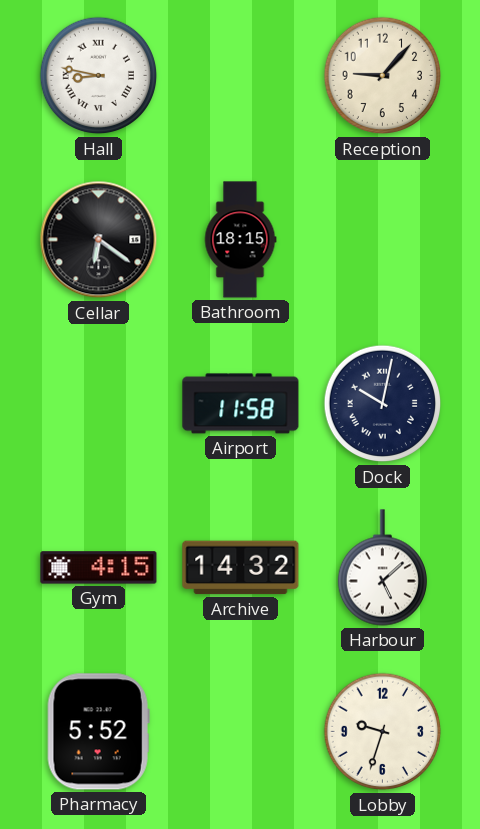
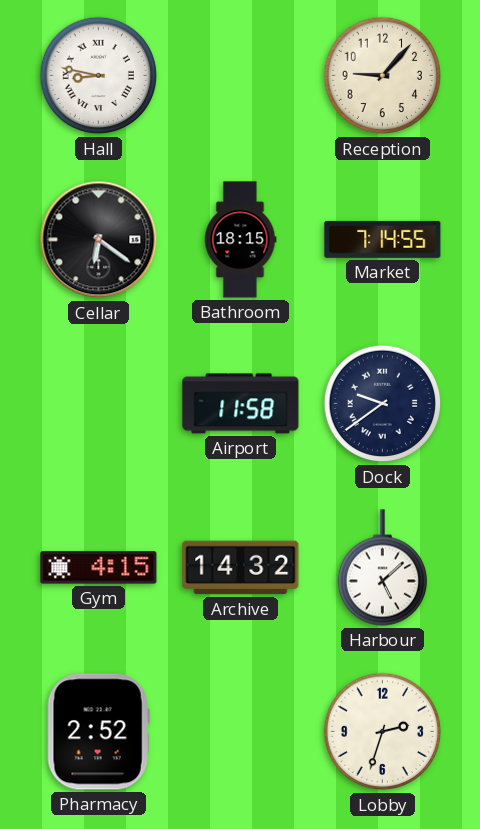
Market: none -> 7:14 (383, 239)
Dock: 10:02 -> 9:39 (383, 404)
Pharmacy: 5:52 -> 2:52 (98, 732)
Lobby: 9:33 -> 2:33 (383, 732)
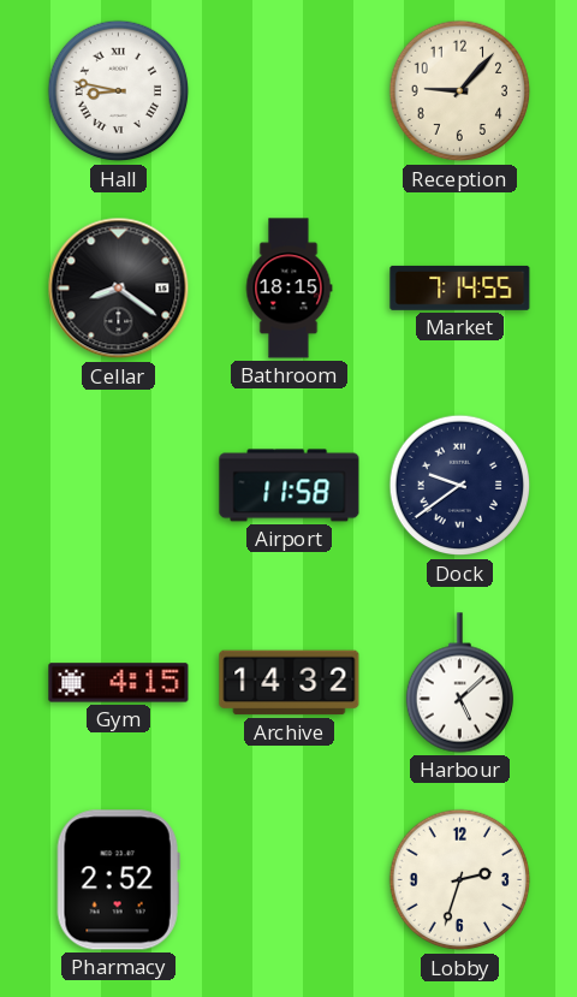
Cellar: 6:21 -> 8:21 (119, 289)
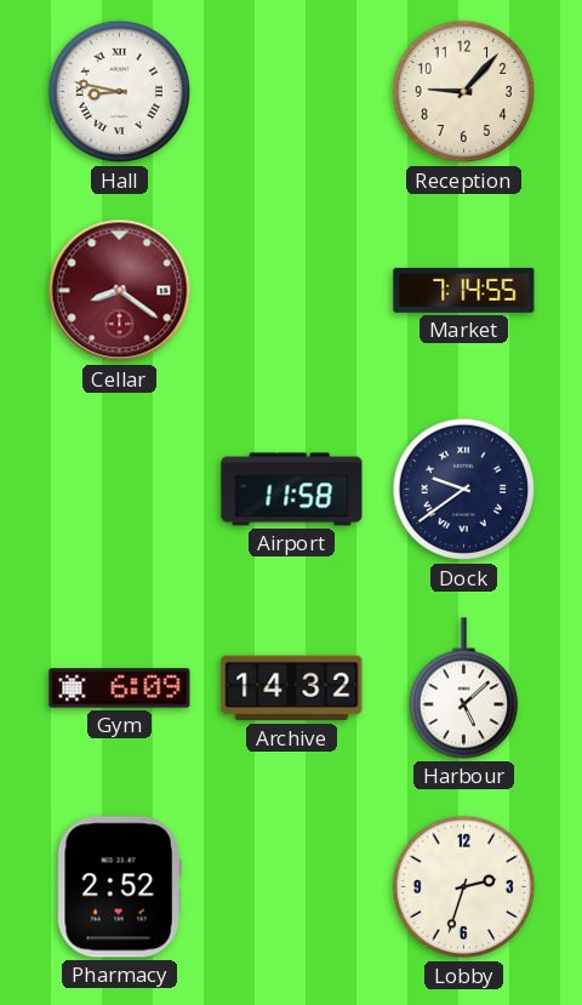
Cellar dial: black -> burgundy (120, 291)
Bathroom: 18:15 -> none (288, 289)
Gym: 4:15 -> 6:09 (120, 689)
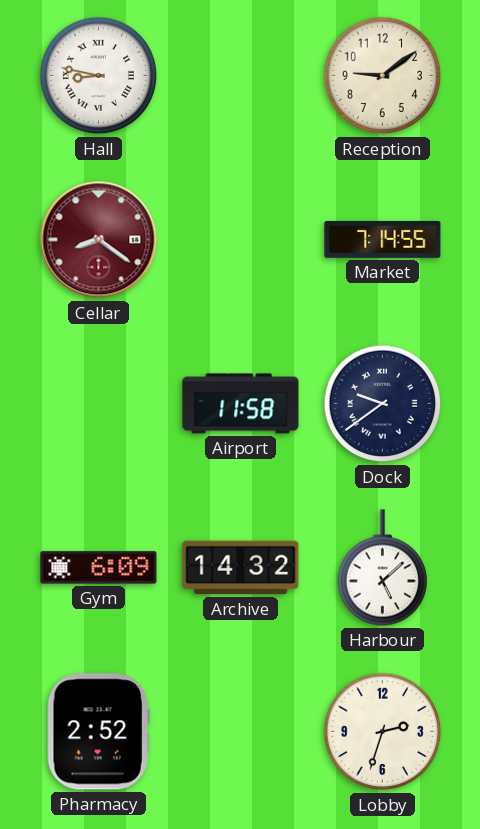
Reception: 9:07 -> 9:09 (383, 76)
